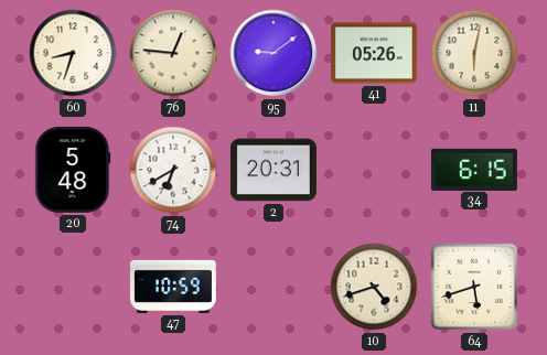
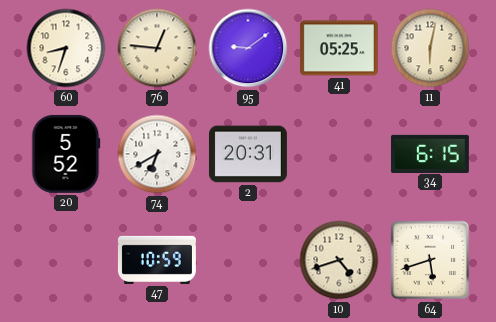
41: 05:26 -> 05:25 (339, 48)
20: 5:48 -> 5:52 (66, 154)
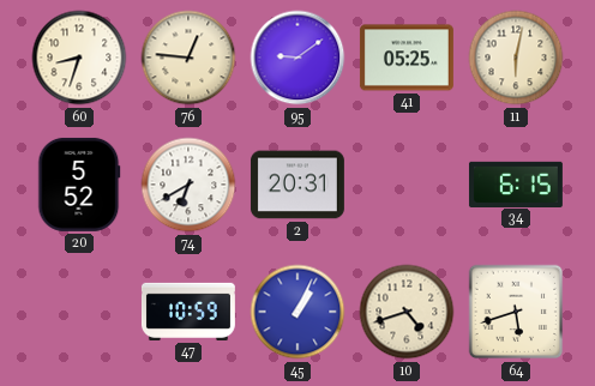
45: none -> 1:04 (297, 312)
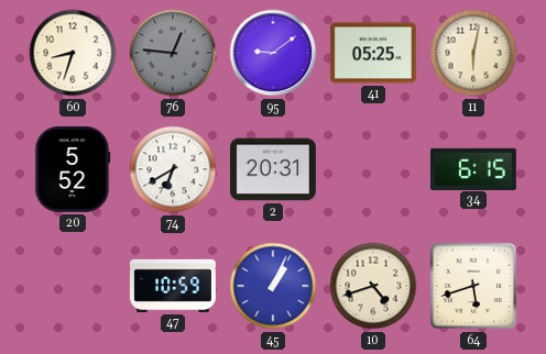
76 dial: cream -> grey (173, 53)
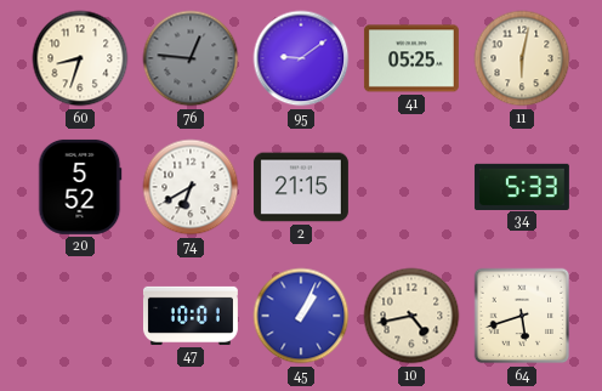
2: 20:31 -> 21:15 (301, 187)
34: 6:15 -> 5:33 (522, 186)
47: 10:59 -> 10:01 (191, 316)
10: 4:42 -> 4:43 (411, 316)
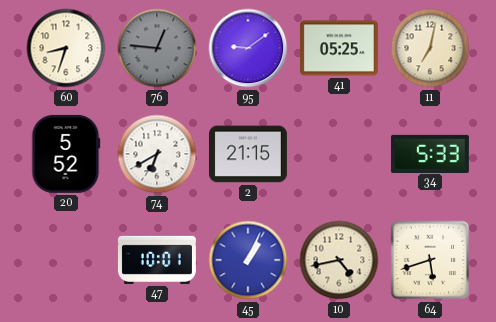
11: 6:02 -> 7:02 (430, 48)
